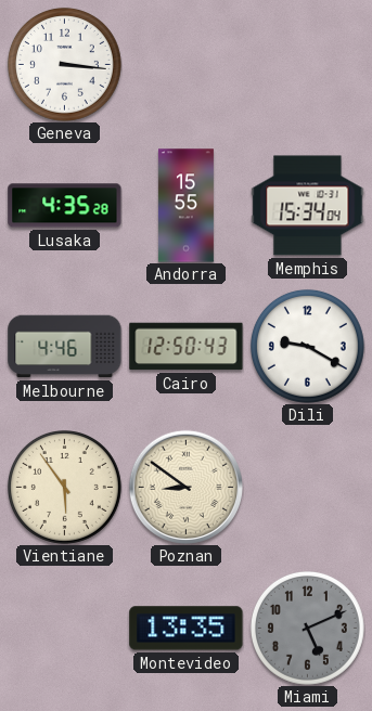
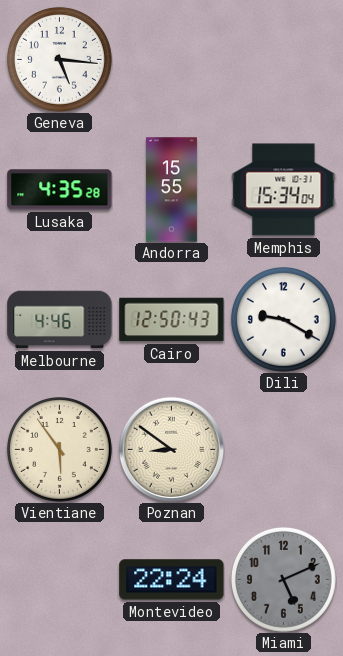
Geneva: 3:16 -> 5:16 (59, 59)
Montevideo: 13:35 -> 22:24 (172, 580)
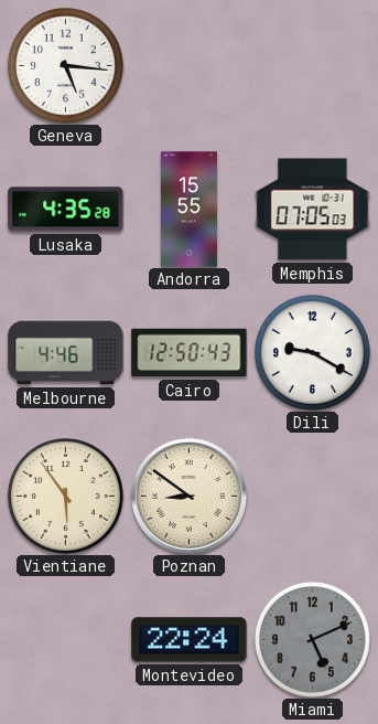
Memphis: 15:34 -> 07:05 (313, 210)
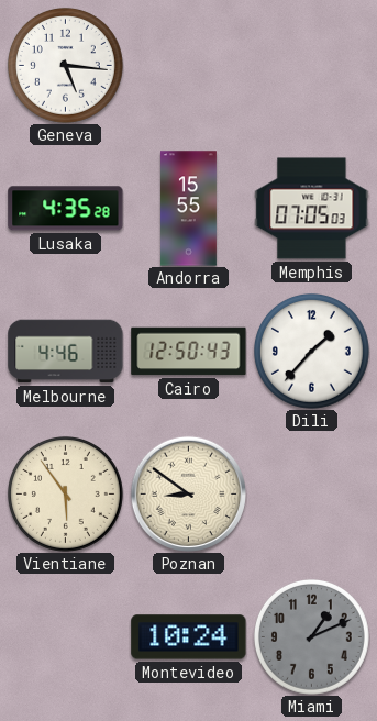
Dili: 9:20 -> 1:37 (311, 351)
Montevideo: 22:24 -> 10:24 (189, 637)
Miami: 5:11 -> 1:11 (311, 636)
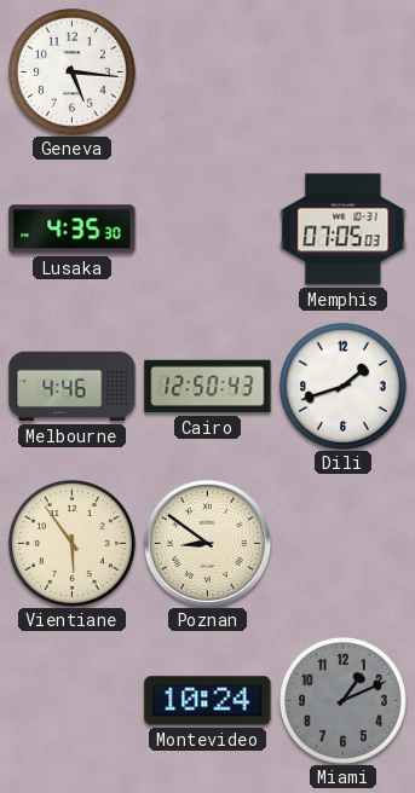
Lusaka: 4:35:28 -> 4:35:30 (73, 230)
Andorra: 15:55 -> none (188, 209)
Dili: 1:37 -> 1:42 (342, 386)
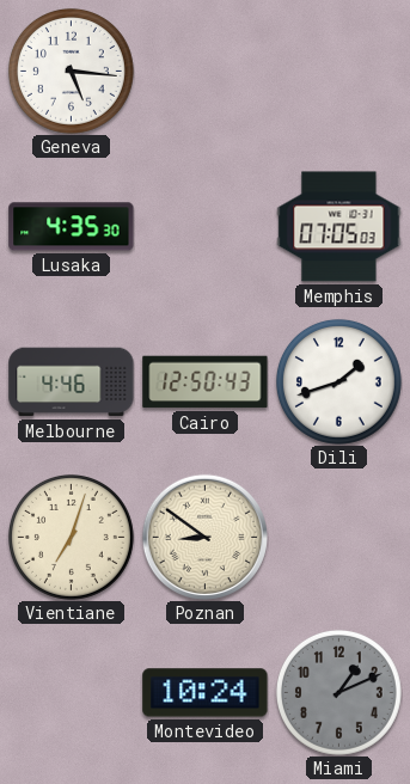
Vientiane: 5:54 -> 7:03 (71, 537)
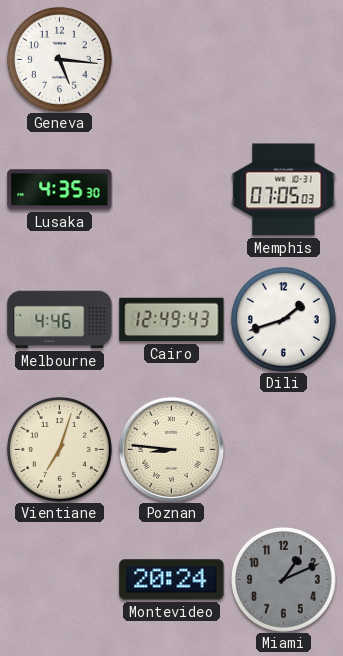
Cairo: 12:50 -> 12:49 (172, 320)
Poznan: 8:51 -> 8:46 (171, 449)
Montevideo: 10:24 -> 20:24 (172, 580)
